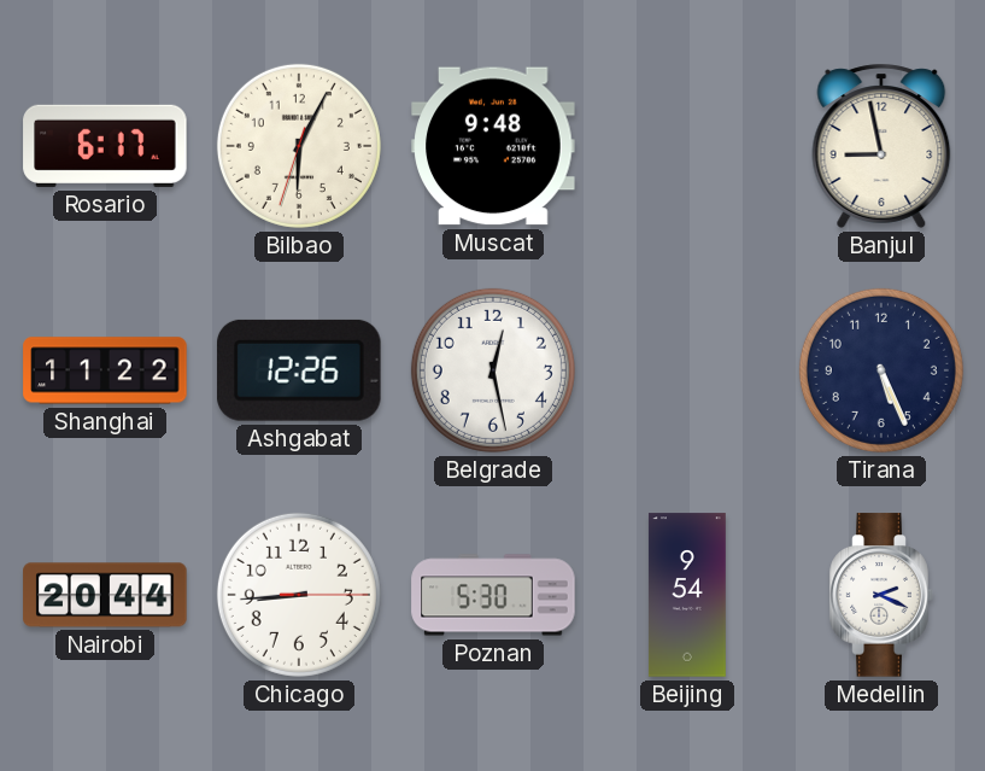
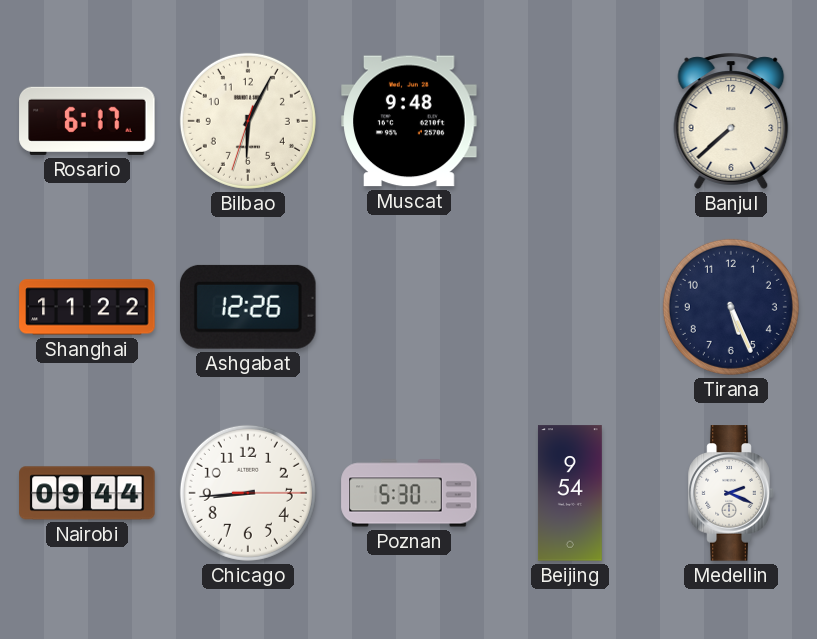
Banjul: 8:58 -> 7:38 (731, 121)
Belgrade: 12:28 -> none (493, 370)
Nairobi: 20:44 -> 09:44 (87, 493)
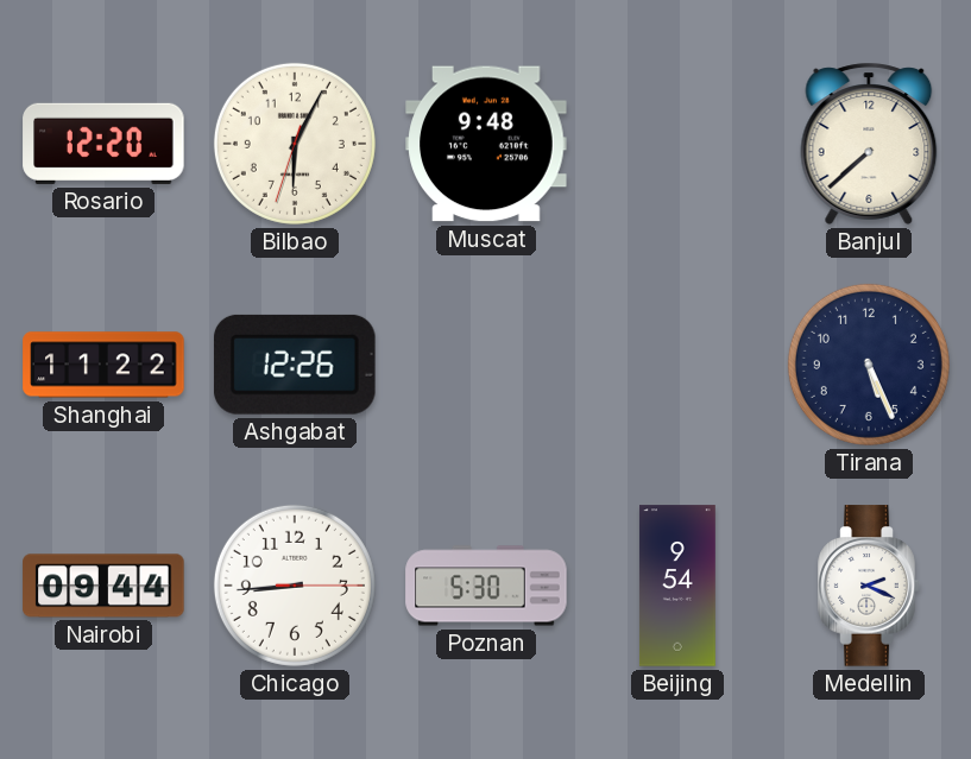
Rosario: 6:17 -> 12:20 (103, 144)
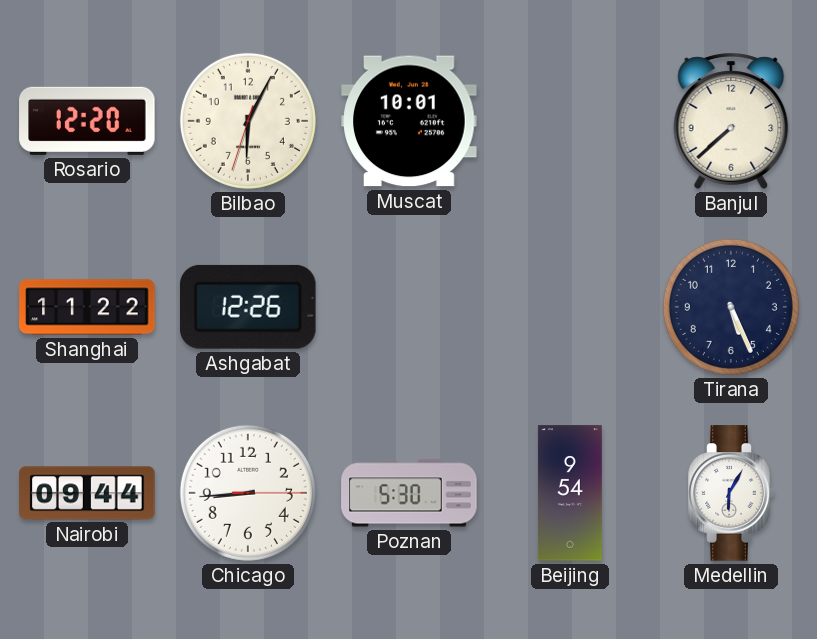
Muscat: 9:48 -> 10:01 (409, 121)
Medellin: 2:19 -> 6:05 (731, 493)
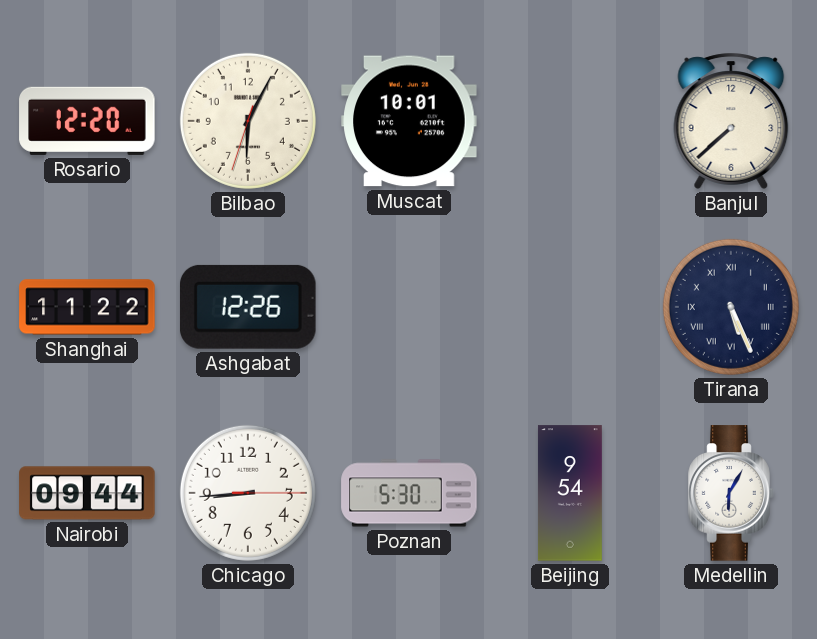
Tirana numerals: Arabic -> Roman (731, 307)
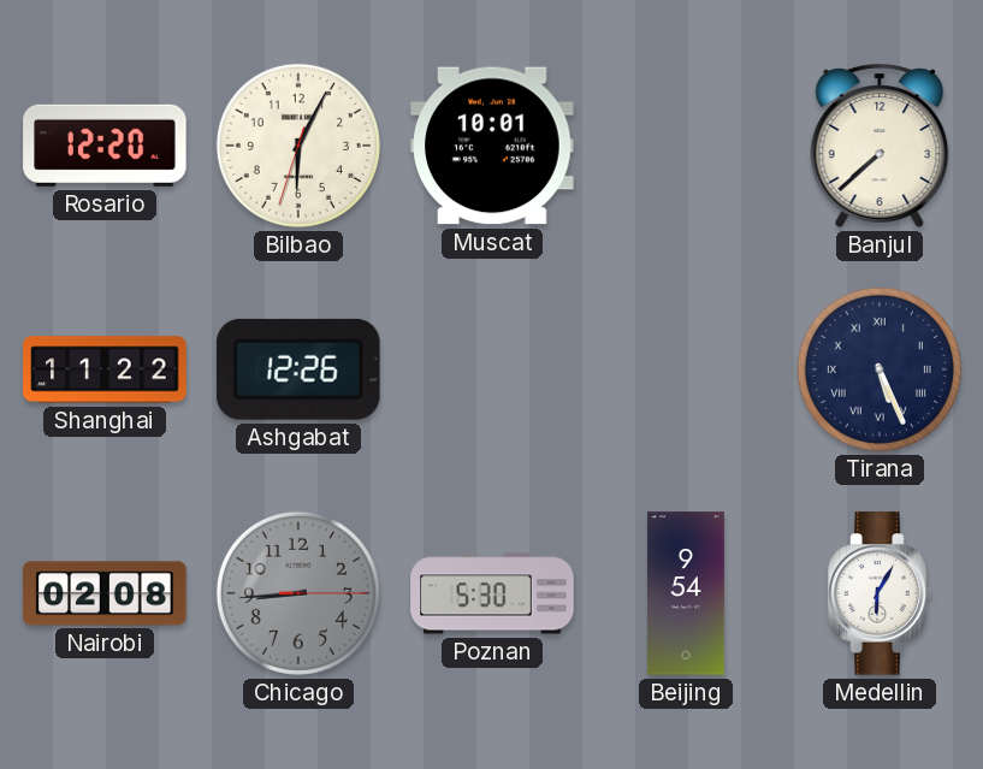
Nairobi: 09:44 -> 02:08 (105, 593)
Chicago dial: white -> grey (298, 593)
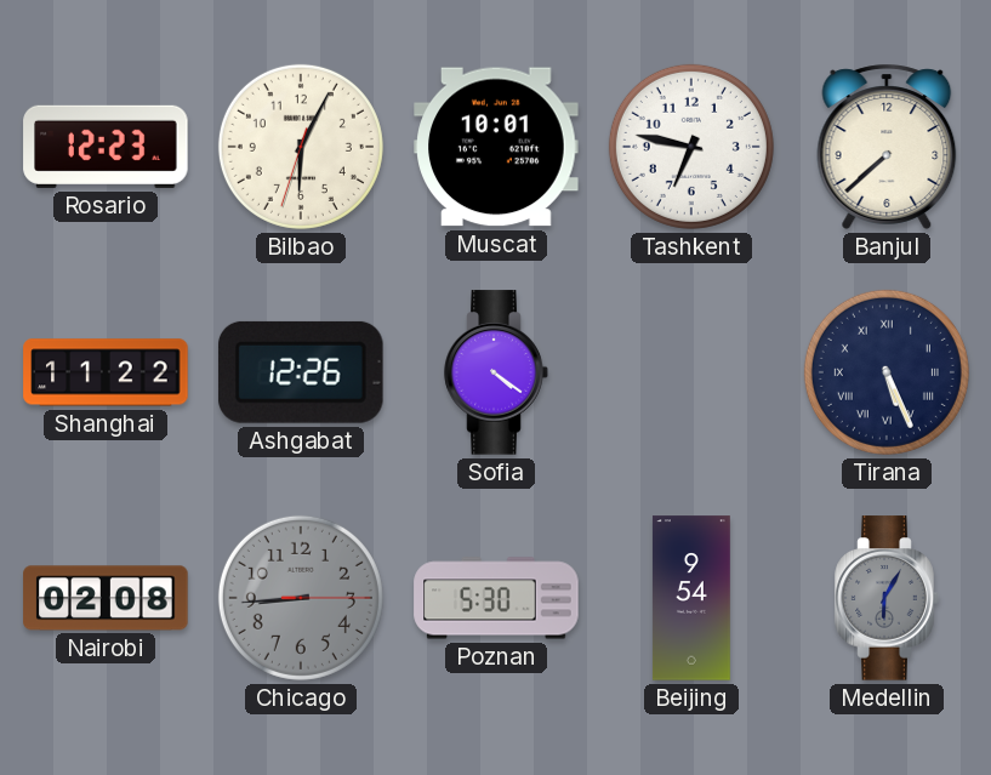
Rosario: 12:20 -> 12:23 (106, 147)
Tashkent: none -> 6:47 (691, 147)
Sofia: none -> 4:21 (496, 372)
Medellin dial: white -> grey (887, 598)
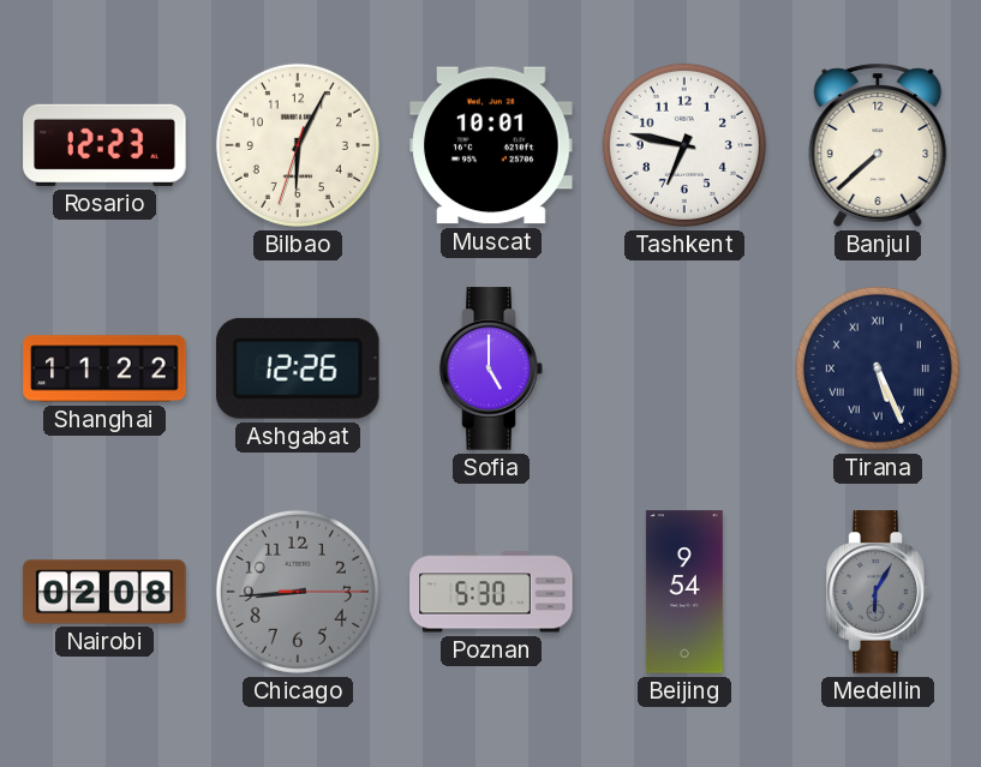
Sofia: 4:21 -> 5:00 (491, 368)
